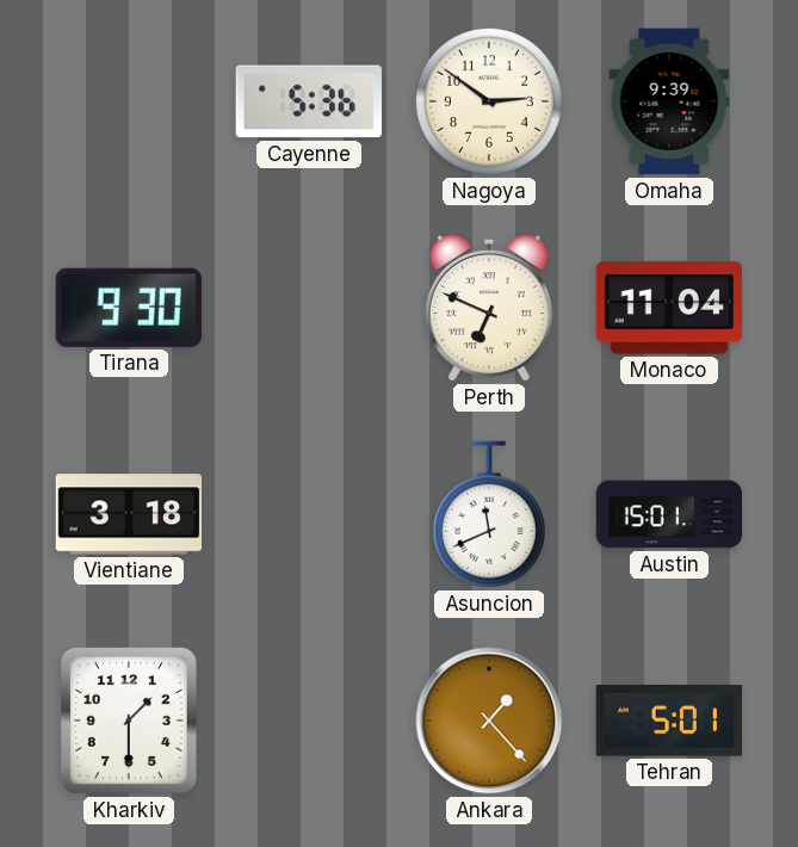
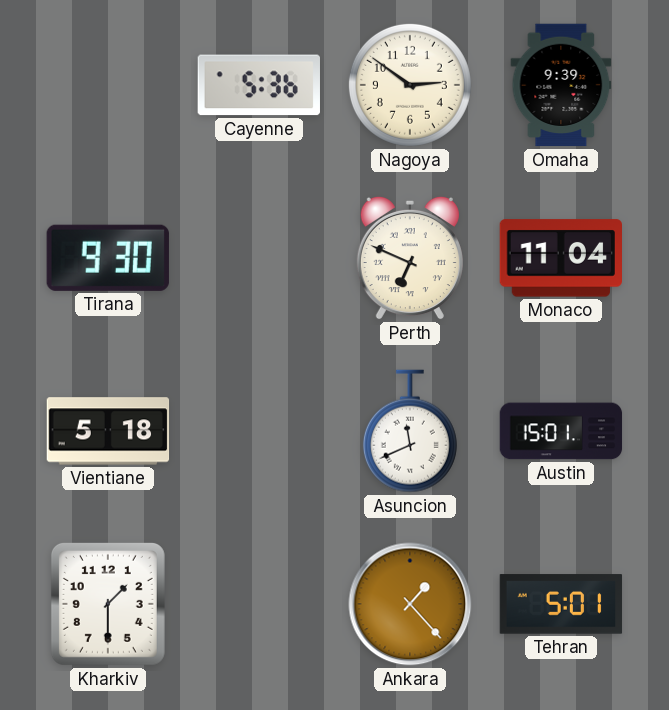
Vientiane: 3:18 -> 5:18 (108, 431)
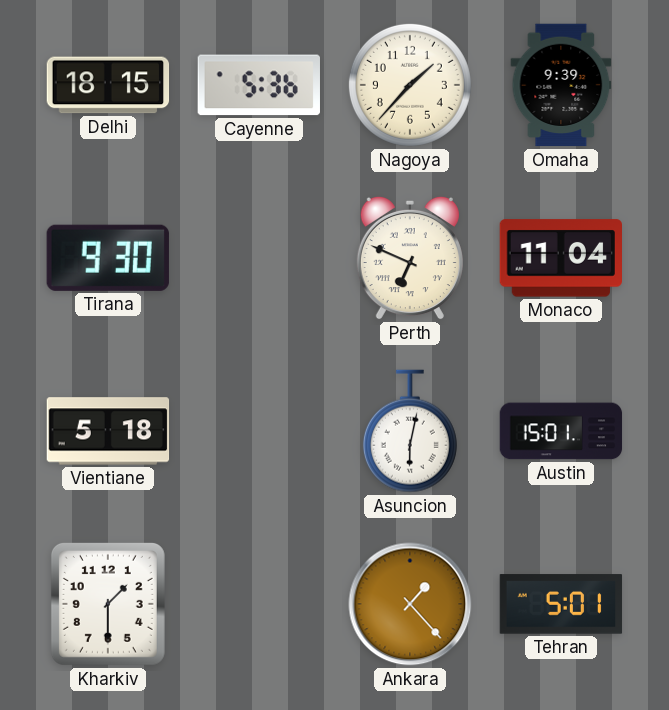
Delhi: none -> 18:15 (108, 85)
Nagoya: 2:51 -> 1:37 (410, 85)
Asuncion: 11:41 -> 6:02 (410, 431)
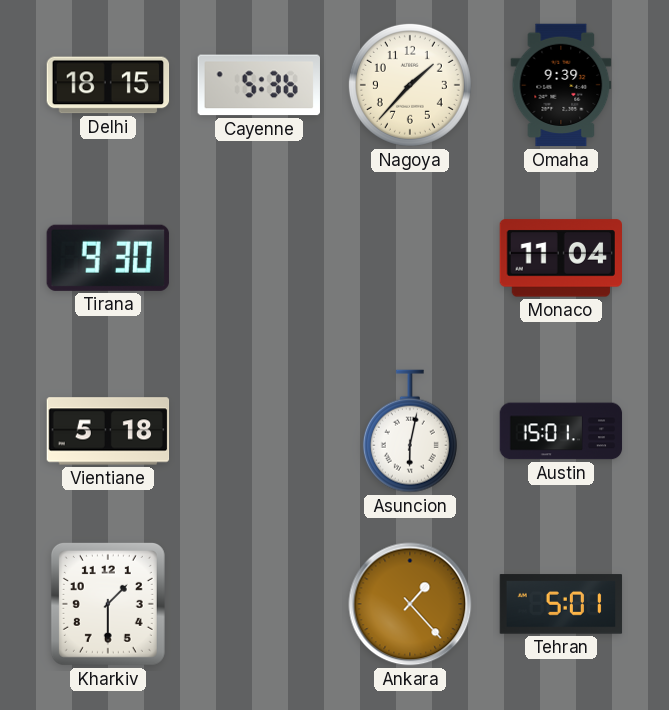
Perth: 6:49 -> none (410, 258)
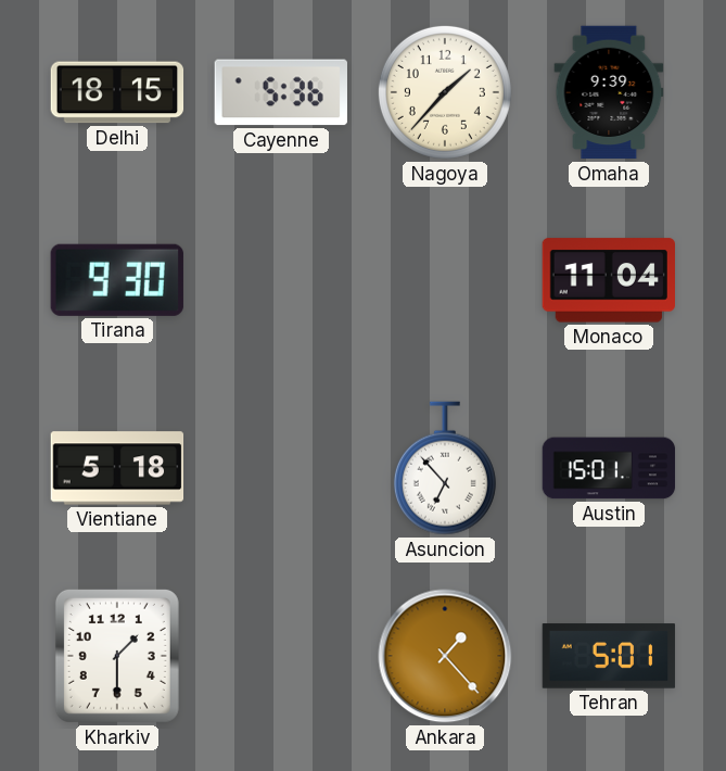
Asuncion: 6:02 -> 6:53 (445, 468)
